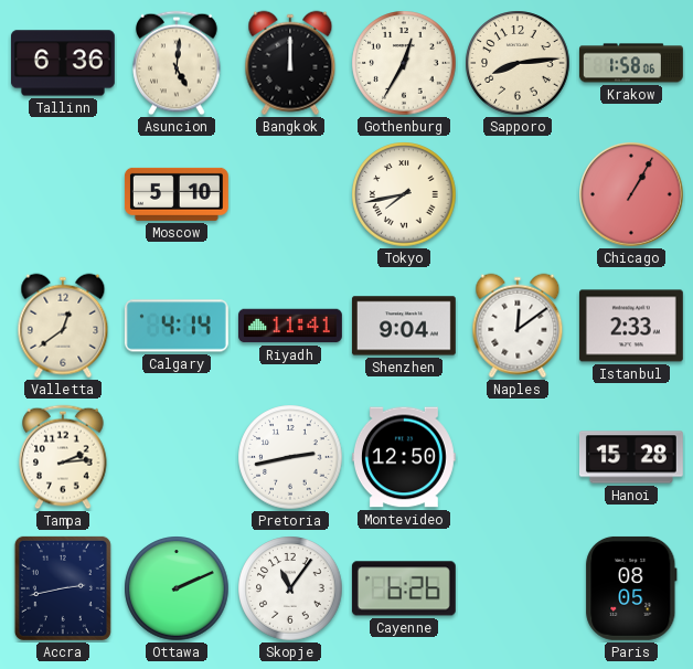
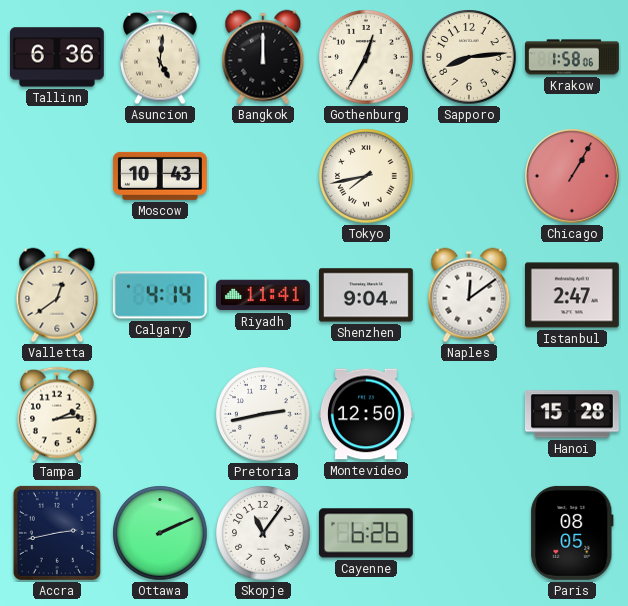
Moscow: 5:10 -> 10:43 (160, 176)
Istanbul: 2:33 -> 2:47 (572, 295)
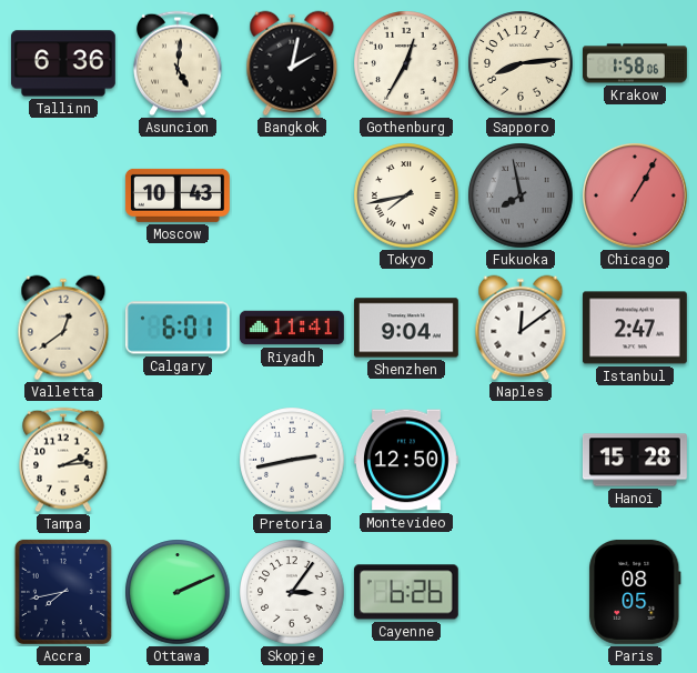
Bangkok: 12:00 -> 2:02 (292, 63)
Fukuoka: none -> 7:58 (521, 195)
Calgary: 4:14 -> 6:01 (178, 328)
Accra: 2:43 -> 7:43 (63, 592)
Skopje: 11:06 -> 3:06 (292, 592)
